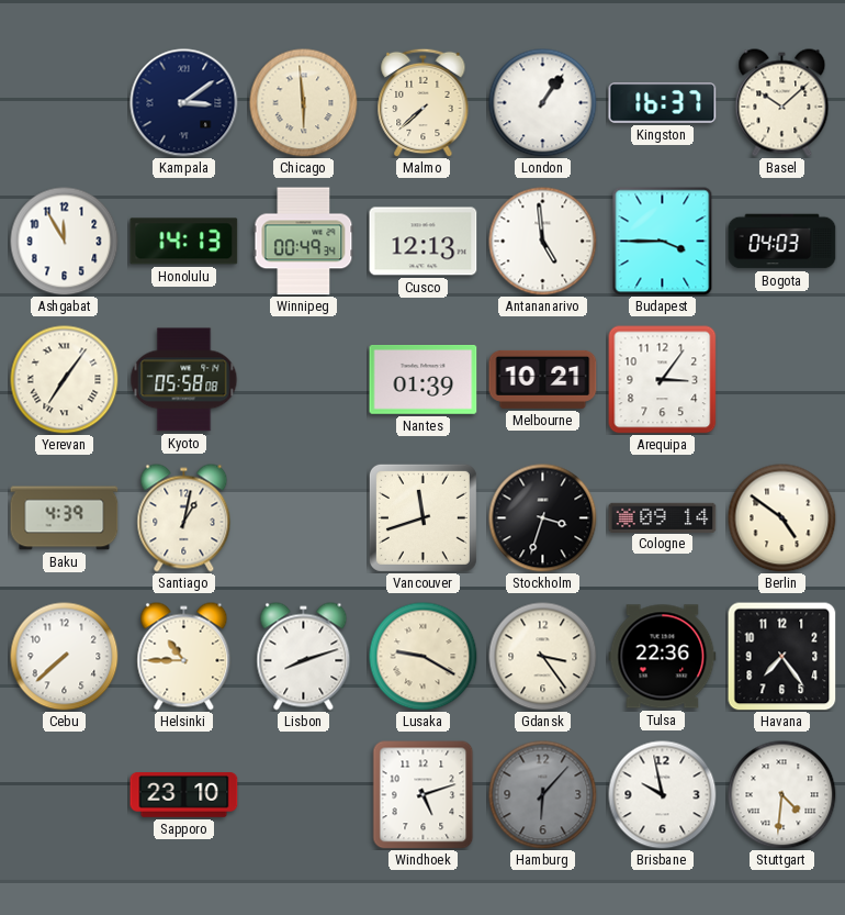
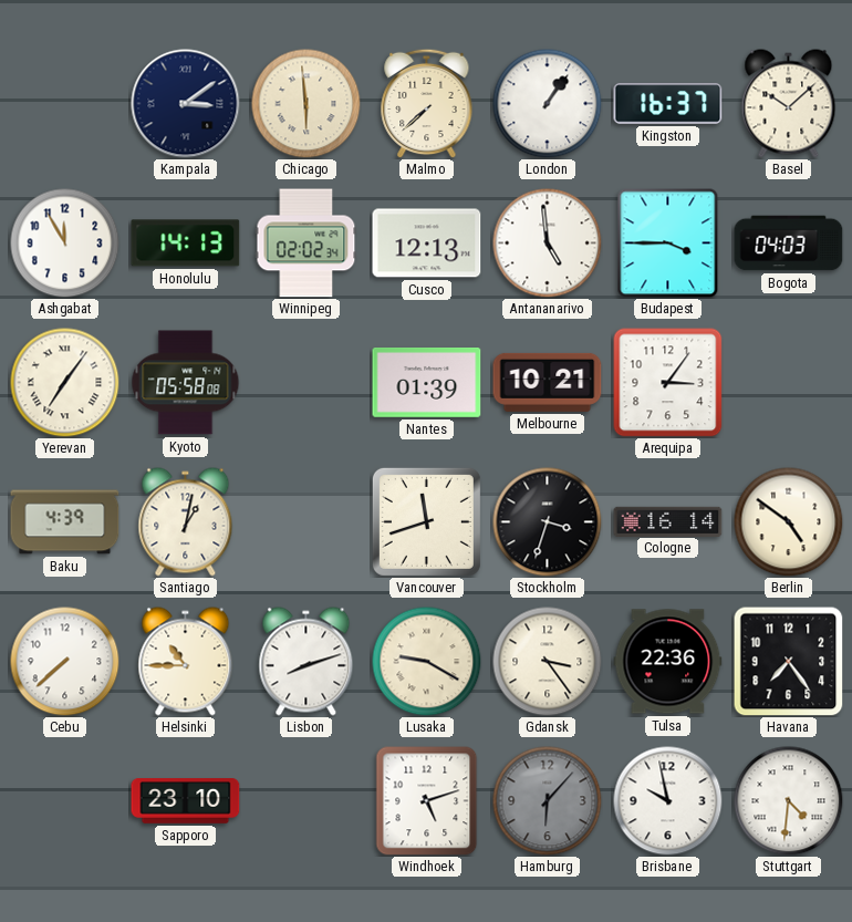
Winnipeg: 00:49 -> 02:02 (306, 244)
Cologne: 09:14 -> 16:14 (668, 521)
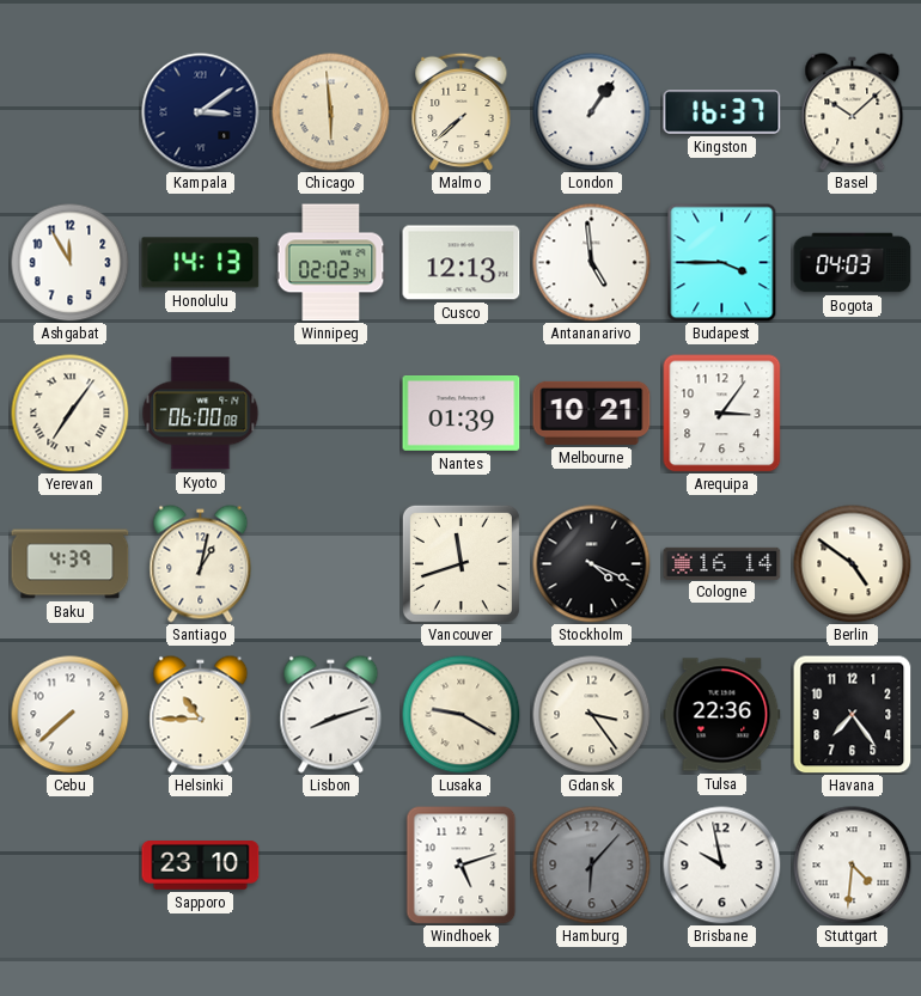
Kyoto: 05:58 -> 06:00 (201, 414)
Stockholm: 3:33 -> 4:19 (592, 564)
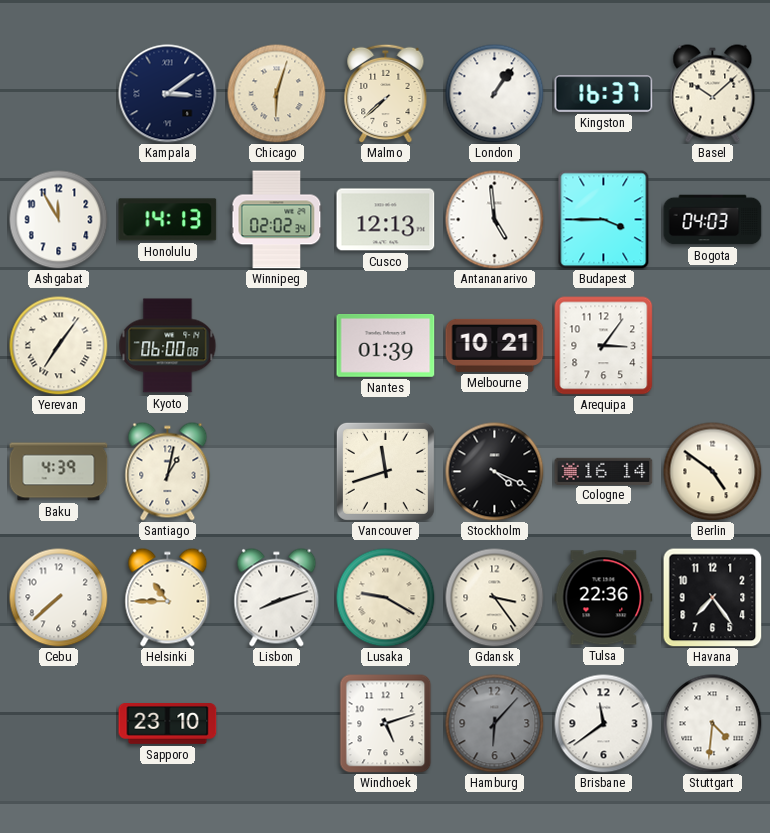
Chicago: 5:59 -> 6:03 (277, 94)
Brisbane: 9:58 -> 11:39 (604, 724)
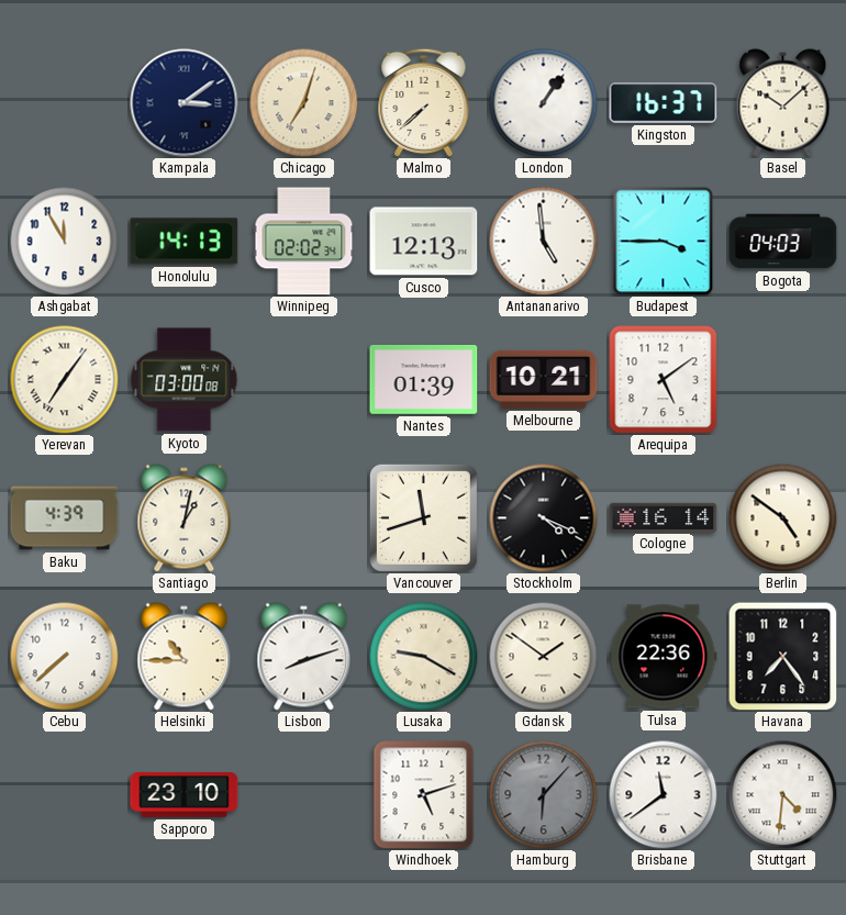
Chicago: 6:03 -> 7:03 (304, 103)
Kyoto: 06:00 -> 03:00 (185, 380)
Arequipa: 3:06 -> 5:09 (663, 379)
Gdansk: 3:24 -> 1:51 (544, 657)
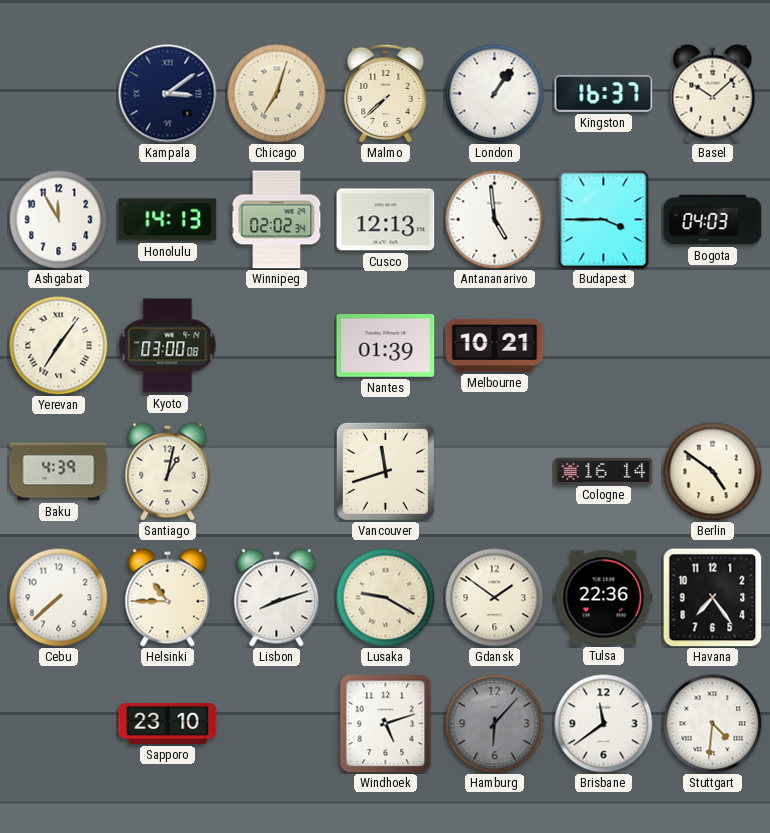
Arequipa: 5:09 -> none (663, 379)
Stockholm: 4:19 -> none (544, 518)
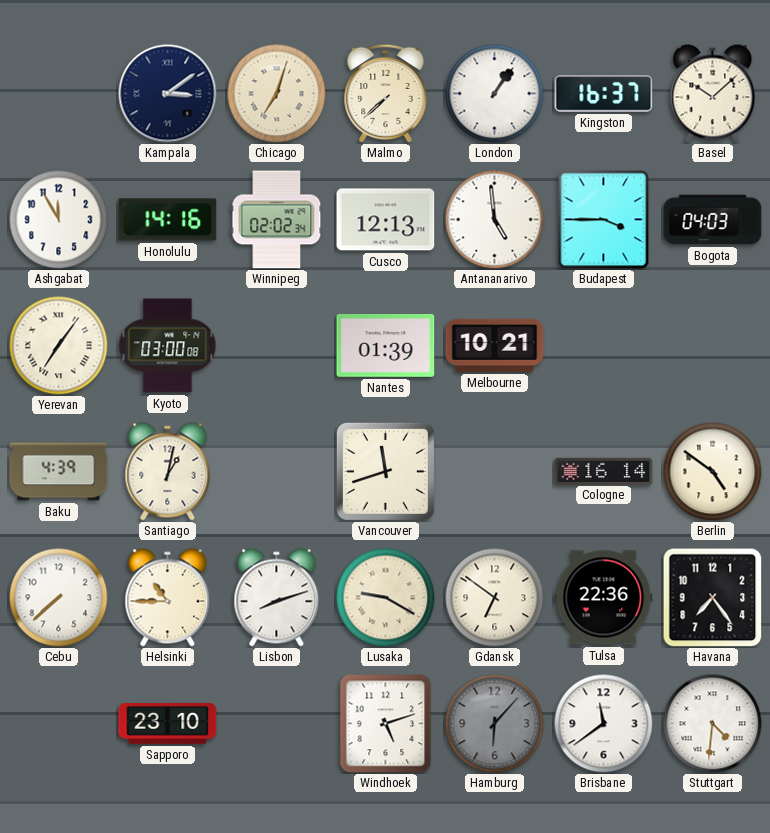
Honolulu: 14:13 -> 14:16 (168, 220)
Gdansk: 1:51 -> 6:51 (495, 598)
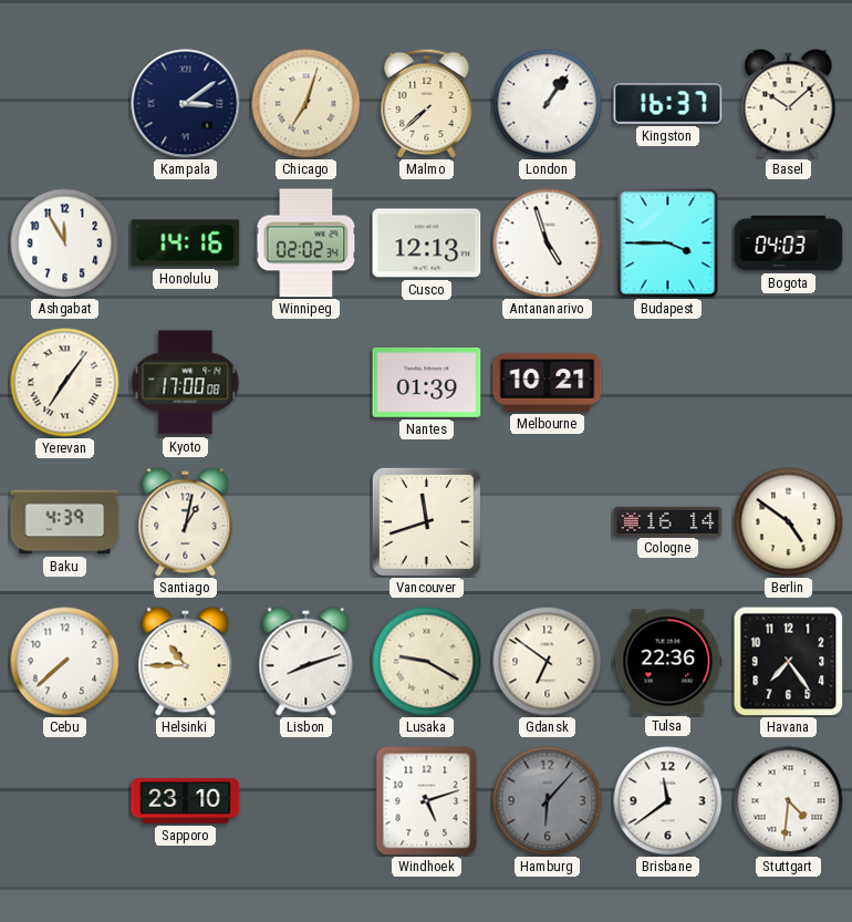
Antananarivo: 4:59 -> 4:57 (548, 244)
Kyoto: 03:00 -> 17:00 (186, 383)
